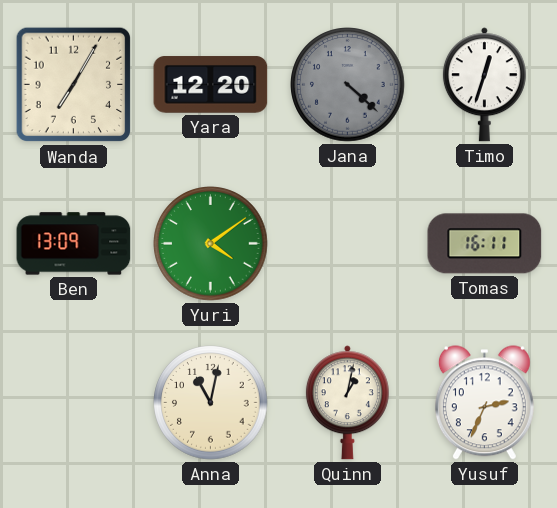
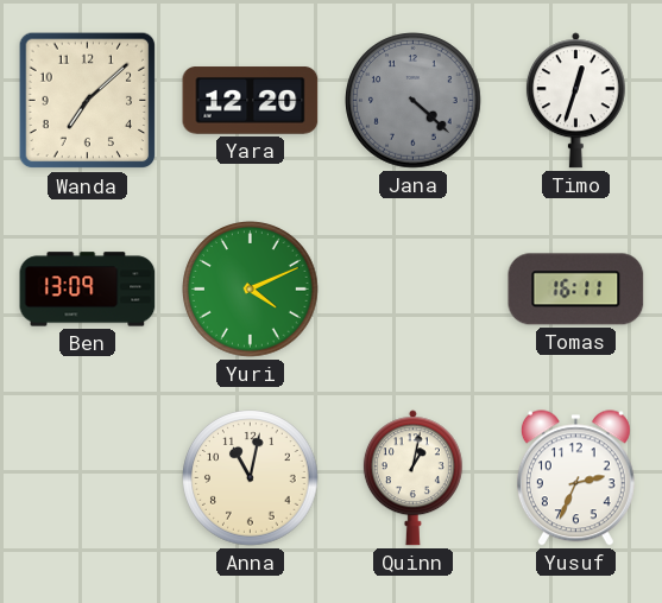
Wanda: 7:05 -> 7:08 (88, 101)
Yuri: 4:09 -> 4:11 (251, 290)
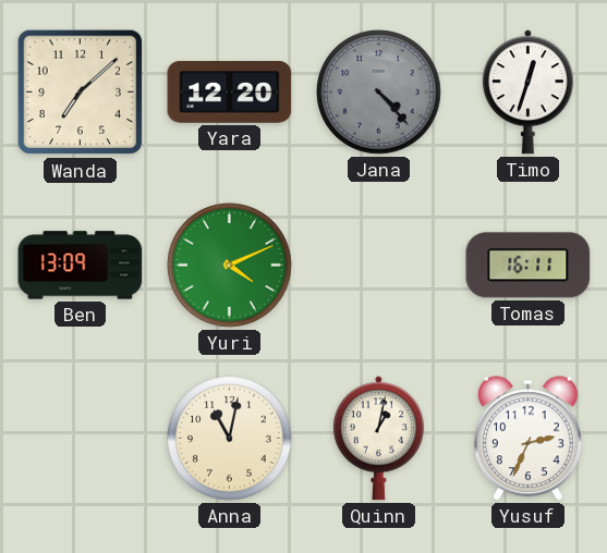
Jana: 4:22 -> 4:23 (379, 93)
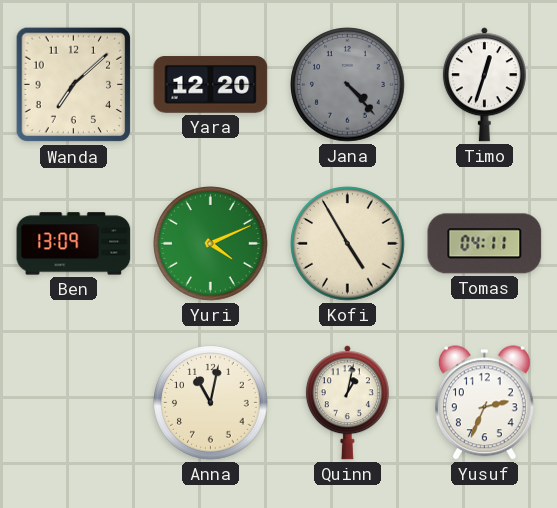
Kofi: none -> 4:55 (348, 244)
Tomas: 16:11 -> 04:11 (485, 244)
